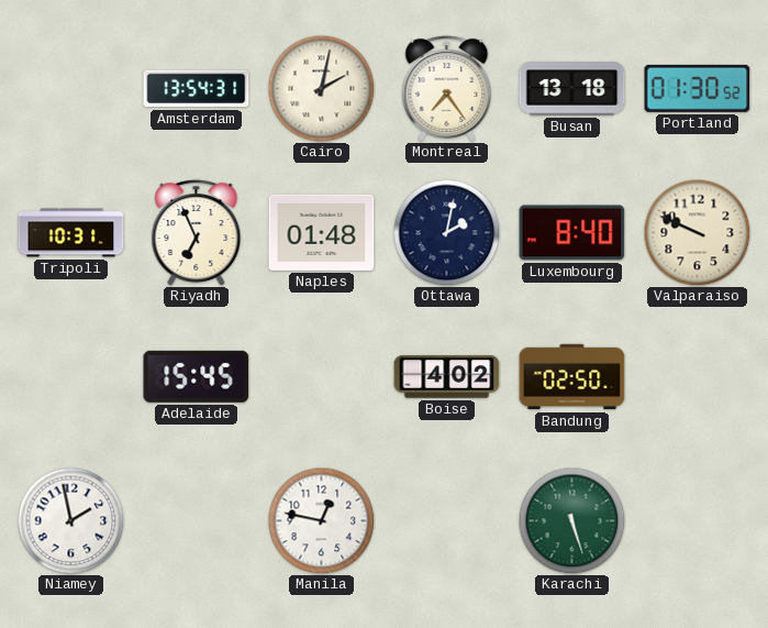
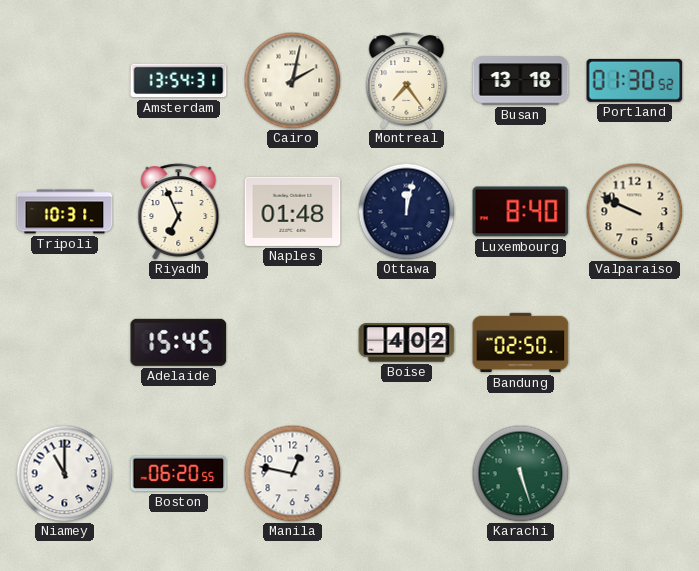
Ottawa: 2:02 -> 12:02 (406, 211)
Niamey: 1:58 -> 11:00 (64, 473)
Boston: none -> 06:20 (179, 474)
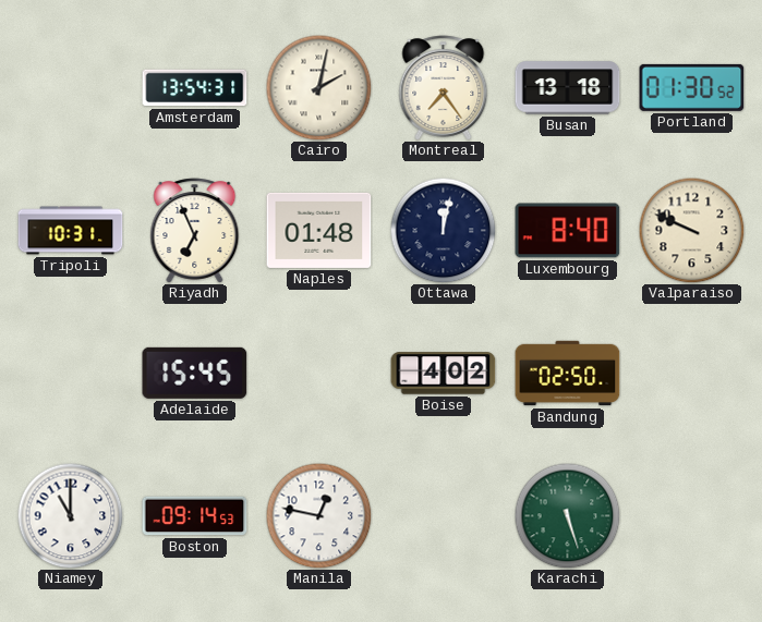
Boston: 06:20 -> 09:14 (195, 516)
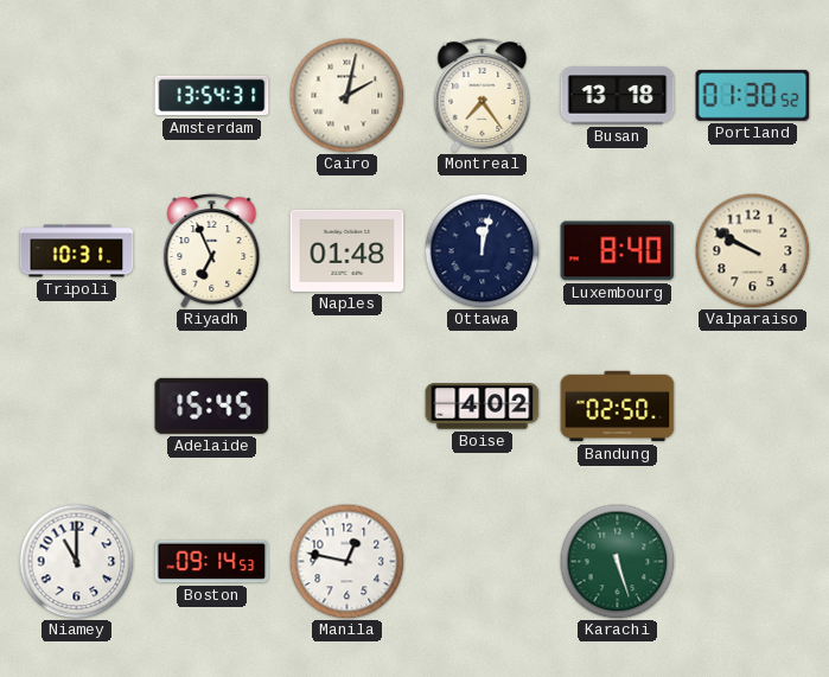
Valparaiso: 9:49 -> 9:50 (752, 250)
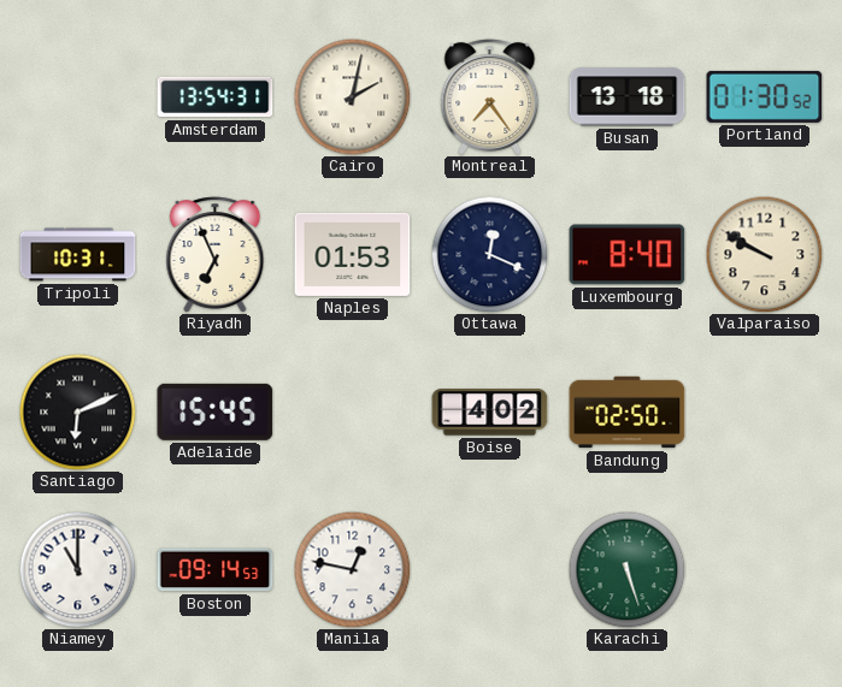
Naples: 01:48 -> 01:53 (353, 254)
Ottawa: 12:02 -> 12:19 (489, 254)
Santiago: none -> 6:11 (77, 411)
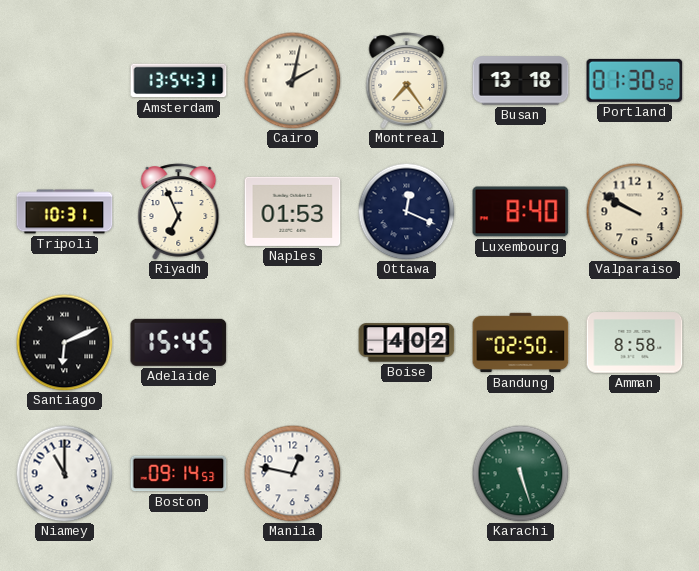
Amman: none -> 8:58 (635, 343)
